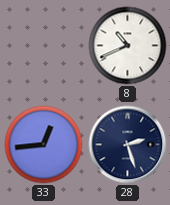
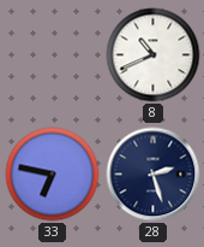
33: 12:44 -> 6:47 (53, 175)
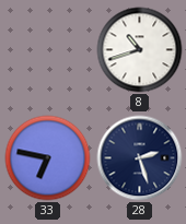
8: 10:41 -> 10:42 (140, 50)
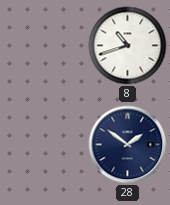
33: 6:47 -> none (48, 158)
28: 2:27 -> 1:51 (128, 145)
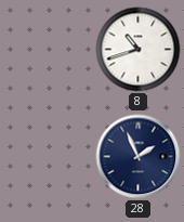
28: 1:51 -> 1:56 (139, 157)
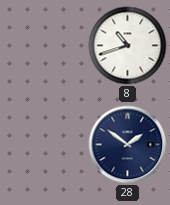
28: 1:56 -> 1:51 (128, 145)
